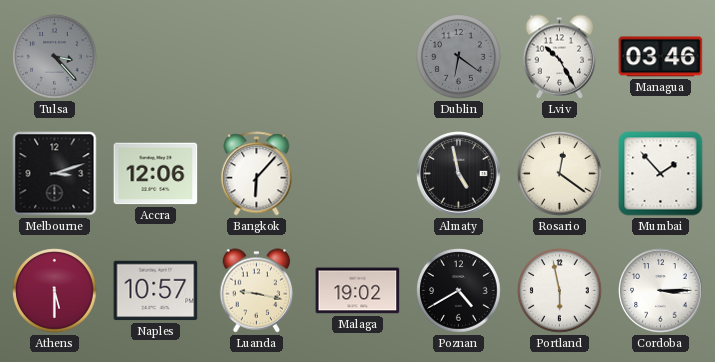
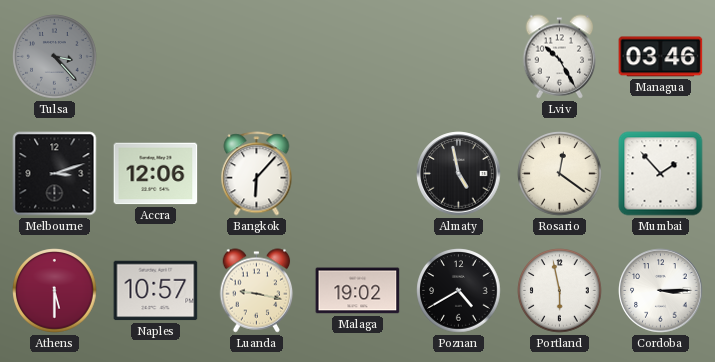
Dublin: 6:21 -> none (459, 57)
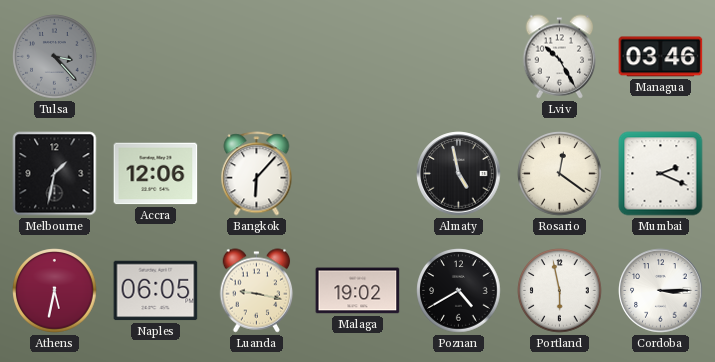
Melbourne: 3:12 -> 1:32 (55, 174)
Mumbai: 1:53 -> 2:19 (661, 174)
Athens: 5:30 -> 5:32 (55, 291)
Naples: 10:57 -> 06:05 (156, 291)
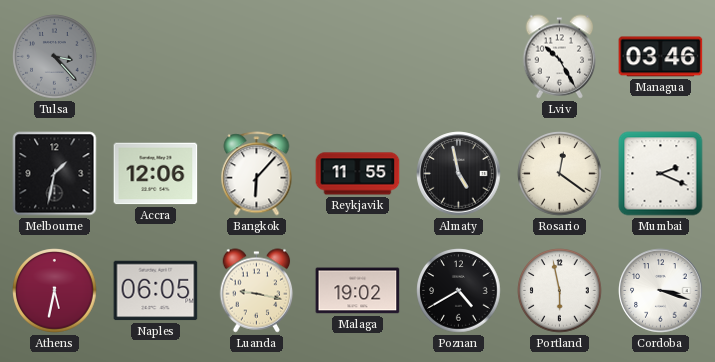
Reykjavik: none -> 11:55 (358, 174)
Cordoba: 3:15 -> 3:18 (661, 291)
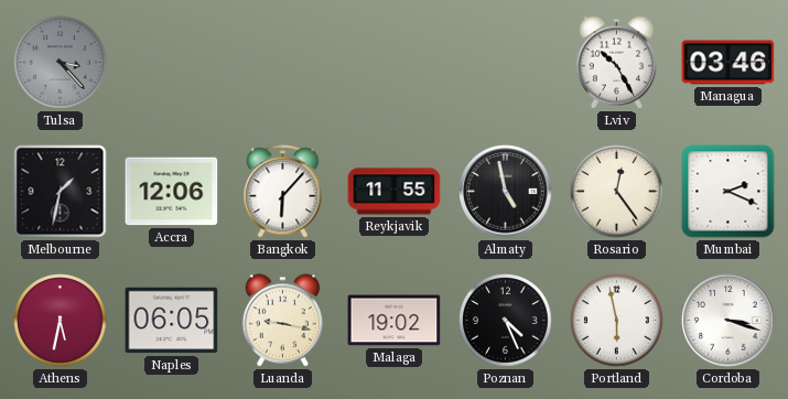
Rosario: 12:21 -> 12:24 (617, 192)
Poznan: 4:40 -> 4:26 (506, 321)
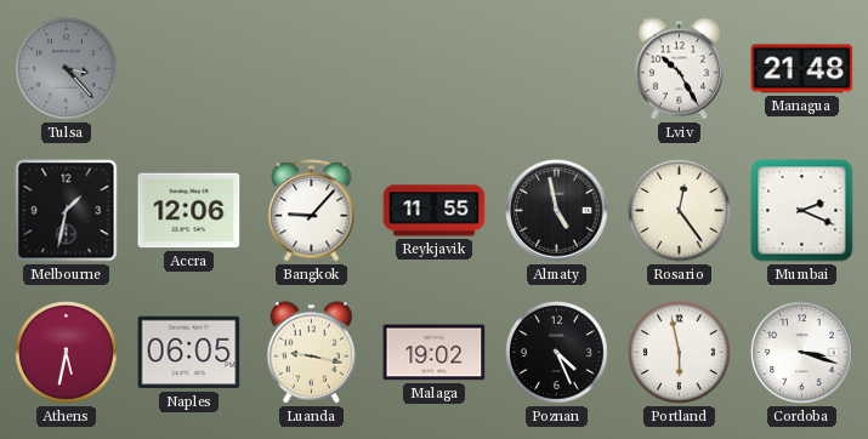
Managua: 03:46 -> 21:48 (802, 69)
Bangkok: 6:07 -> 9:07 (312, 211)
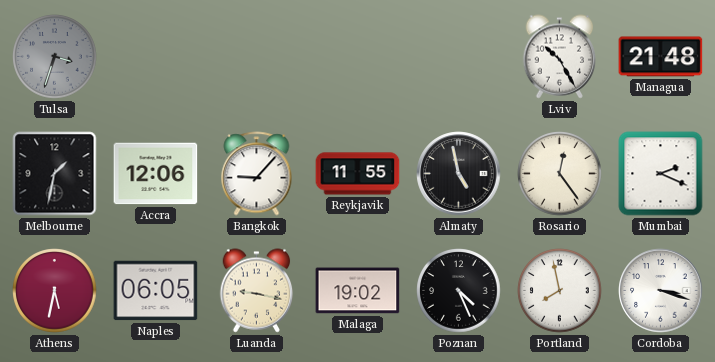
Tulsa: 3:23 -> 3:33 (55, 57)
Portland: 5:58 -> 7:58 (560, 291)
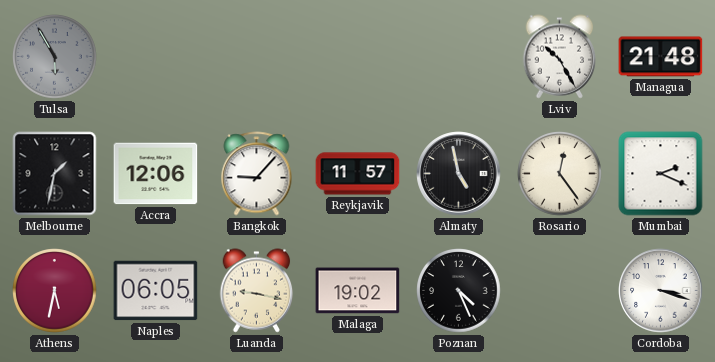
Tulsa: 3:33 -> 5:55 (55, 57)
Reykjavik: 11:55 -> 11:57 (358, 174)
Portland: 7:58 -> none (560, 291)
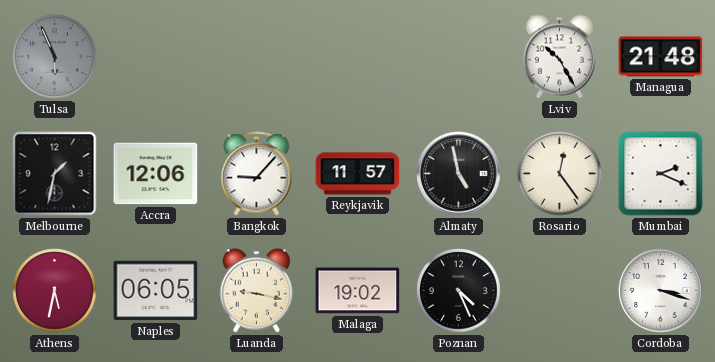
Tulsa: 5:55 -> 5:56 (55, 57)
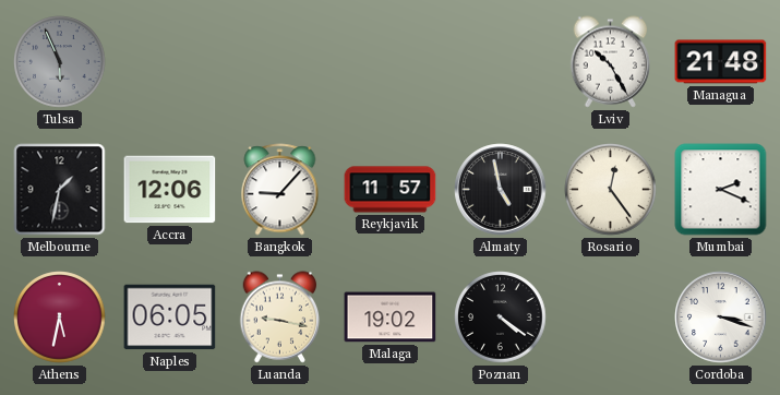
Poznan: 4:26 -> 4:21 (501, 318)
